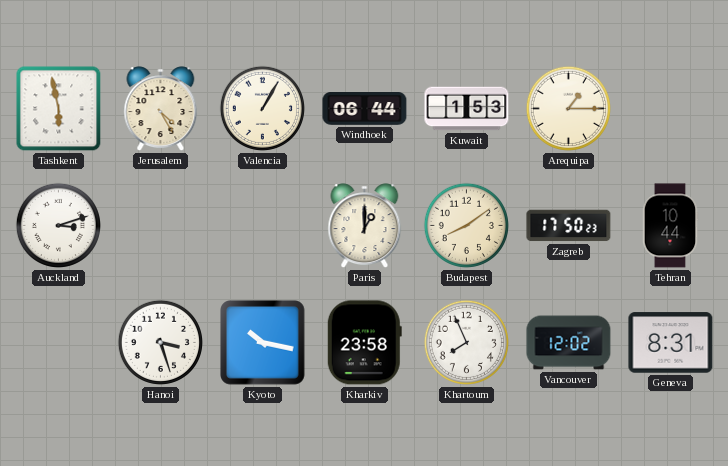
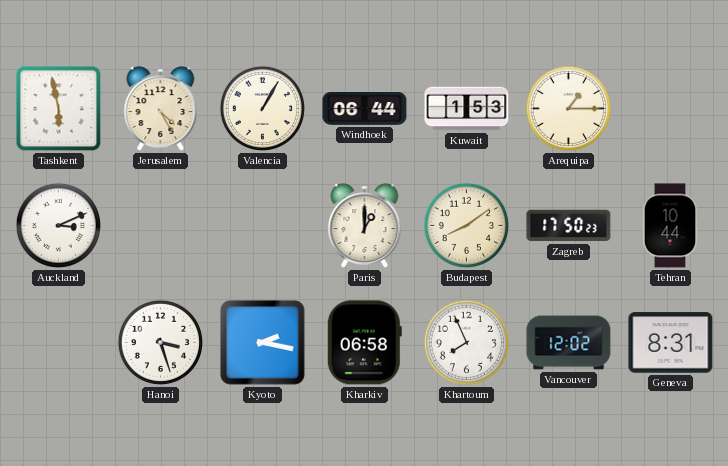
Auckland: 3:12 -> 3:11 (58, 225)
Kyoto: 10:17 -> 2:17 (263, 343)
Kharkiv: 23:58 -> 06:58 (364, 343)
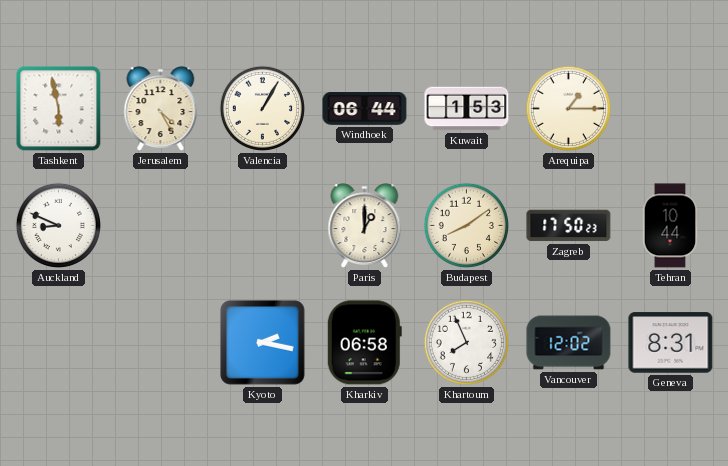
Auckland: 3:11 -> 8:49 (58, 225)
Hanoi: 3:27 -> none (160, 342)
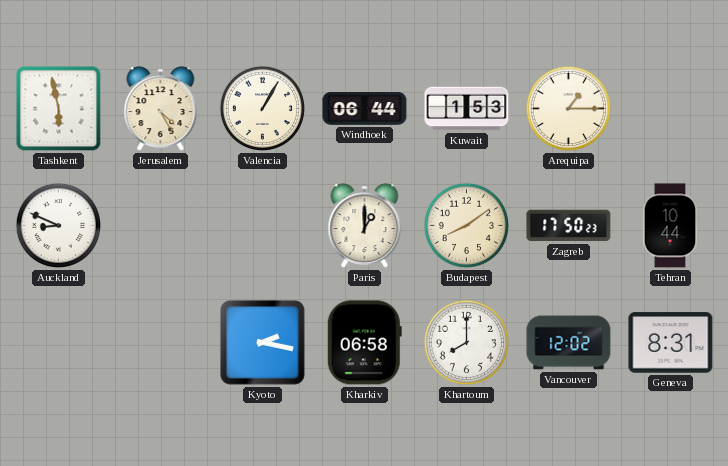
Khartoum: 7:56 -> 8:00 (466, 342)
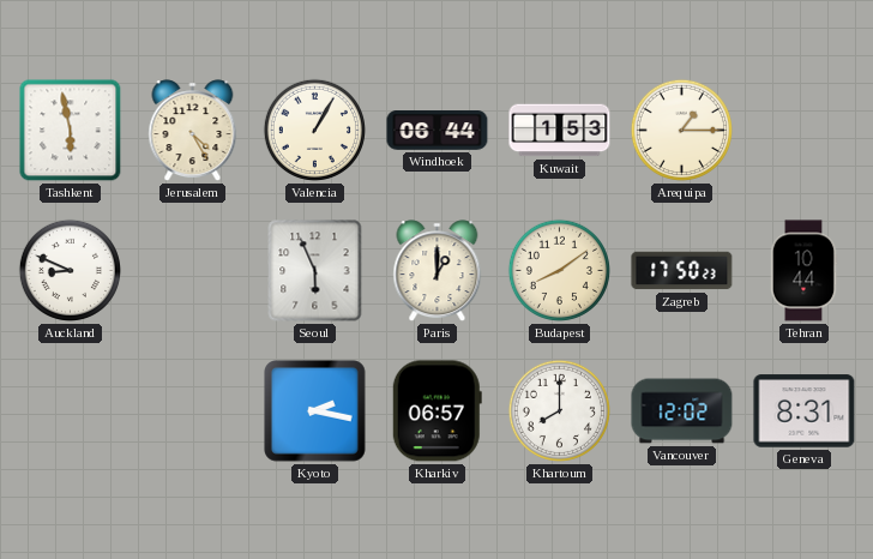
Seoul: none -> 5:56 (315, 271)
Kharkiv: 06:58 -> 06:57 (436, 411)
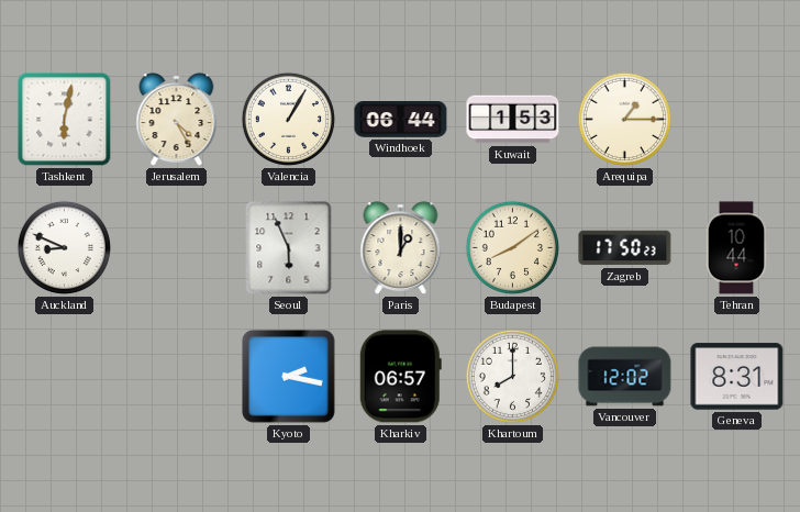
Tashkent: 5:58 -> 6:02 (65, 120)
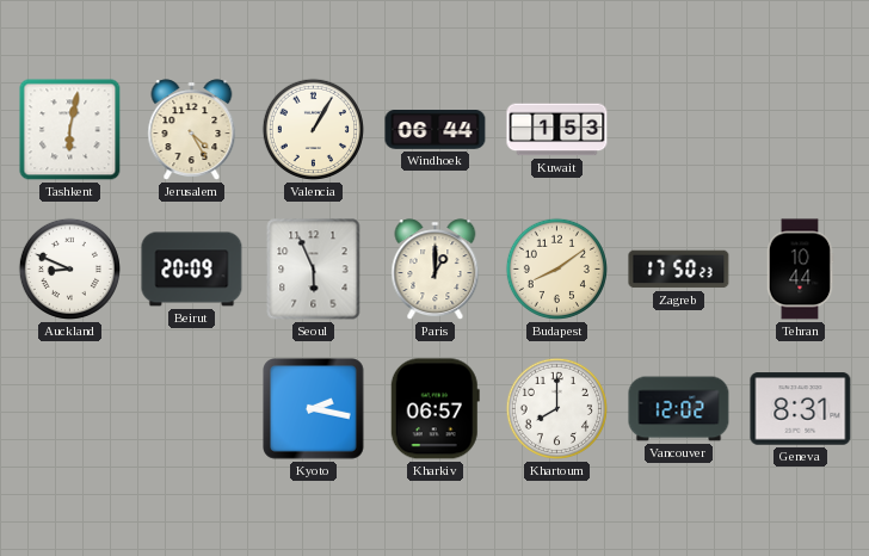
Arequipa: 1:15 -> none (624, 119)
Beirut: none -> 20:09 (192, 270)
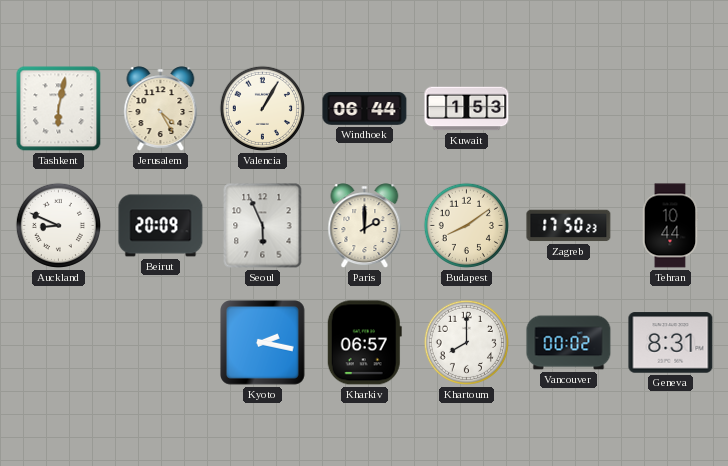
Paris: 1:00 -> 2:00 (365, 226)
Vancouver: 12:02 -> 00:02 (569, 343)
